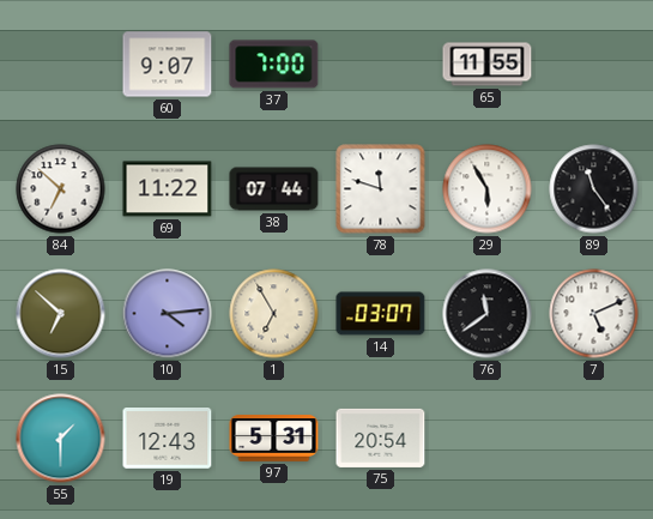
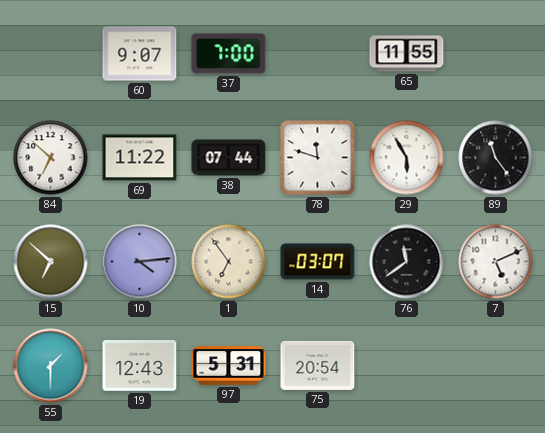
1: 6:55 -> 6:54 (229, 262)
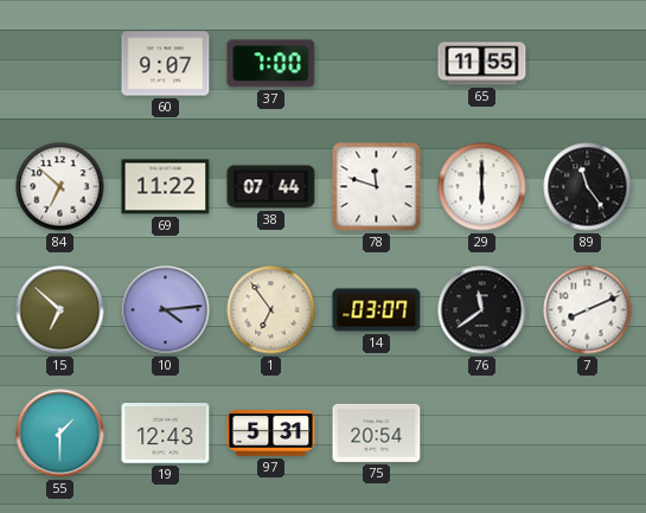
29: 5:55 -> 6:00 (482, 187)
7: 5:11 -> 8:11 (588, 310)
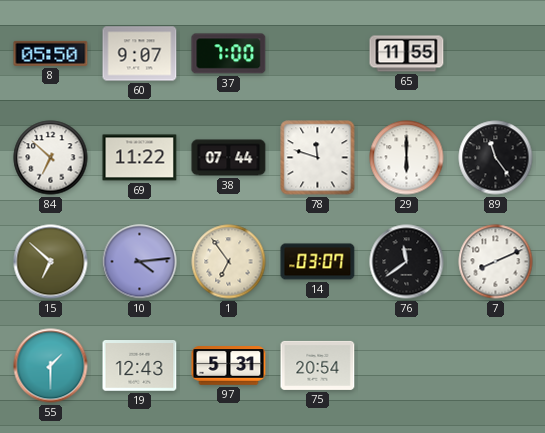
8: none -> 05:50 (51, 53)
